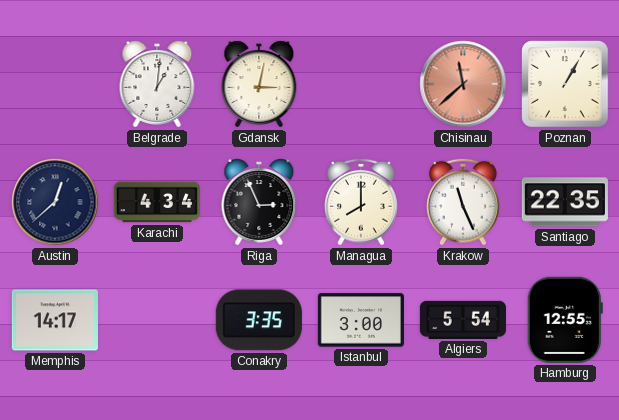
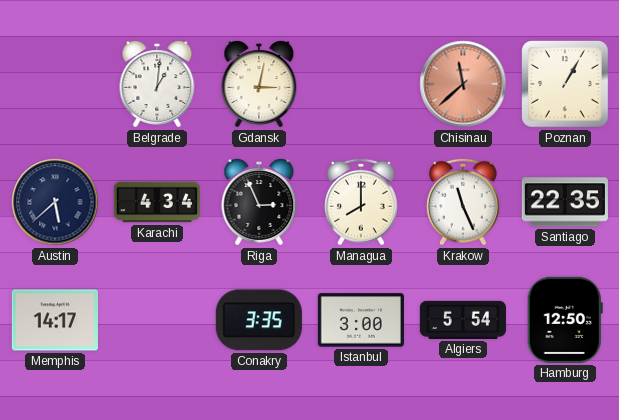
Austin: 12:38 -> 5:38 (55, 202)
Hamburg: 12:55 -> 12:50 (565, 320)
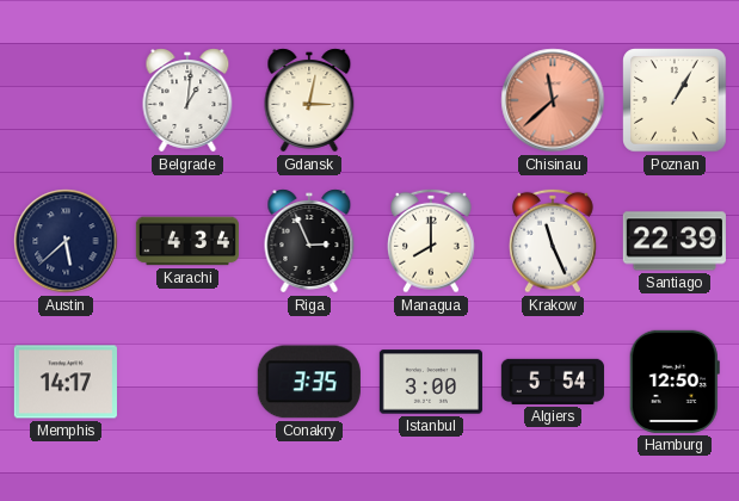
Santiago: 22:35 -> 22:39 (675, 241)
